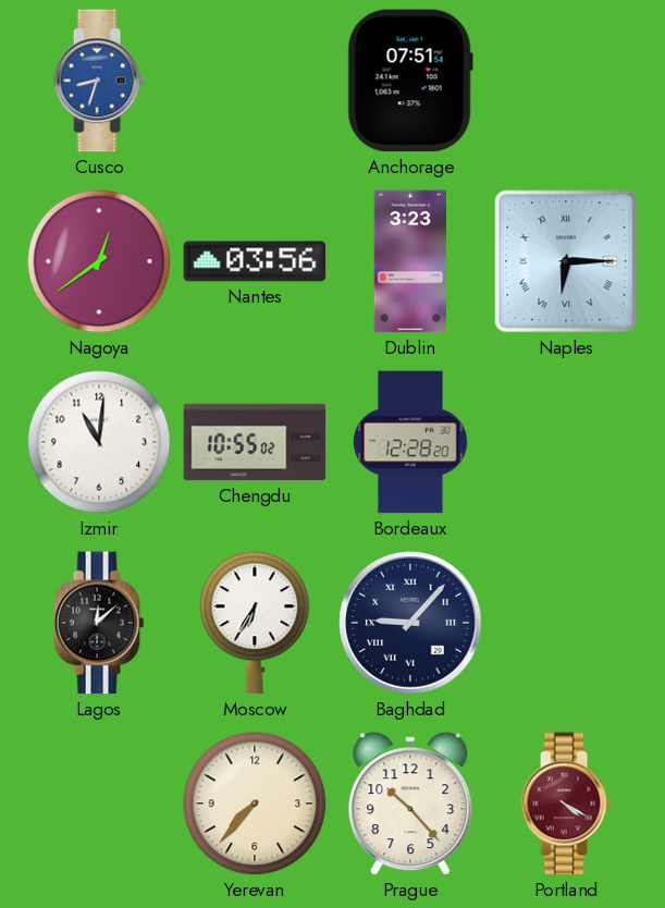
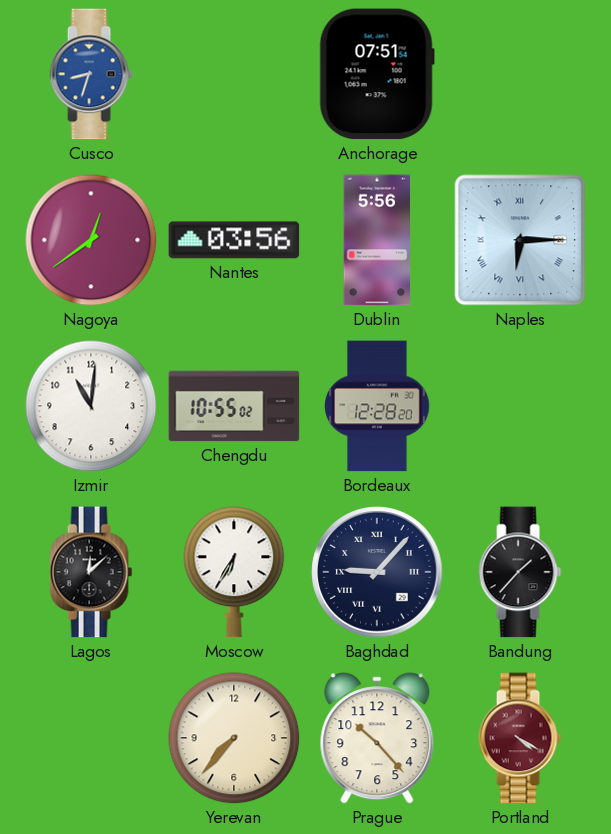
Dublin: 3:23 -> 5:56 (377, 240)
Bandung: none -> 1:37 (520, 572)
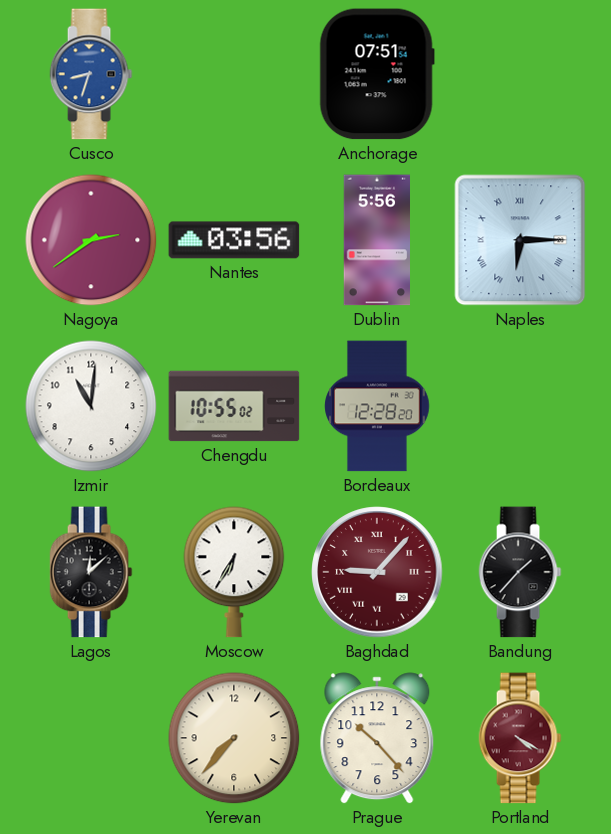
Nagoya: 12:39 -> 2:39 (91, 240)
Baghdad dial: navy -> burgundy (377, 572)
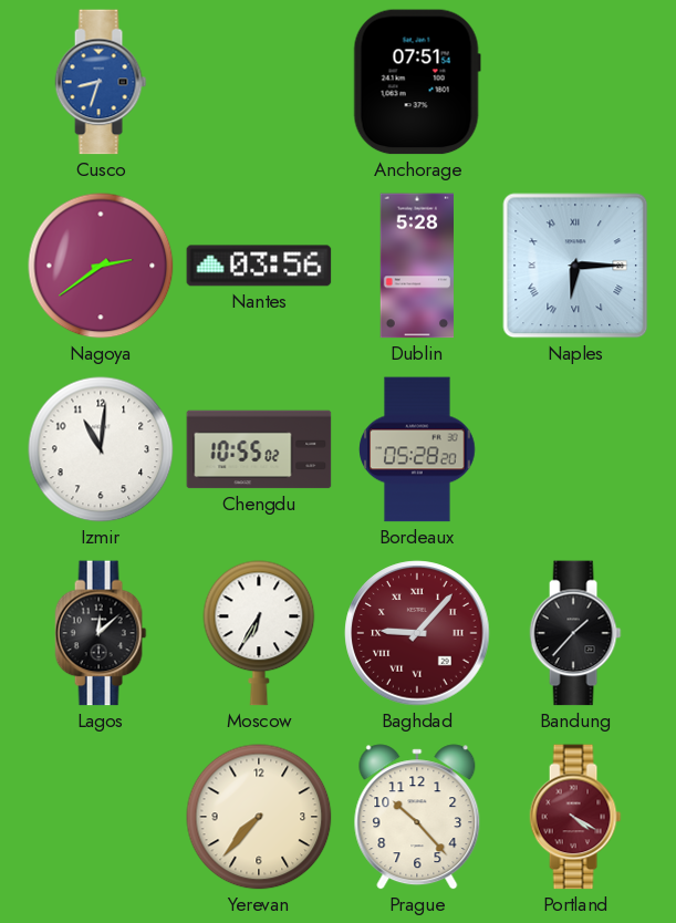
Dublin: 5:56 -> 5:28 (417, 266)
Bordeaux: 12:28 -> 05:28 (417, 449)
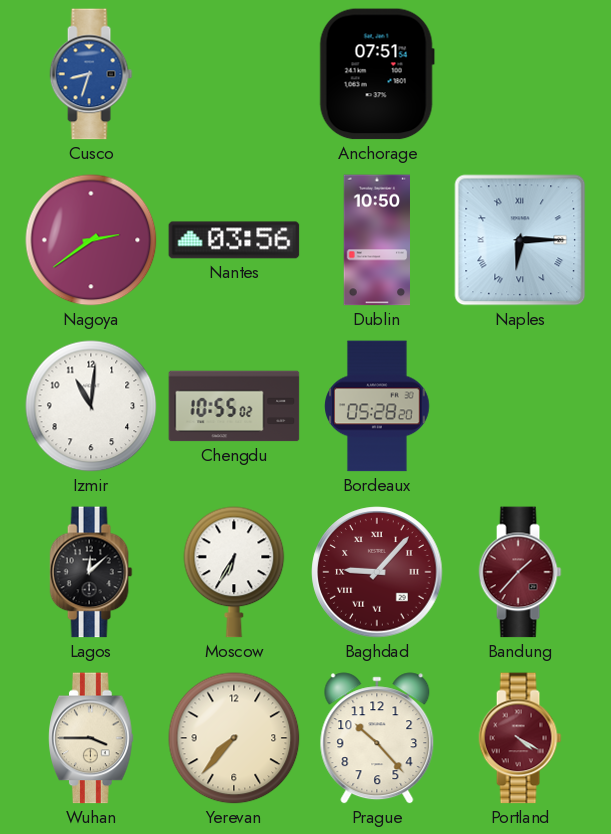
Dublin: 5:28 -> 10:50 (377, 240)
Bandung dial: black -> burgundy (520, 572)
Wuhan: none -> 3:45 (91, 738)
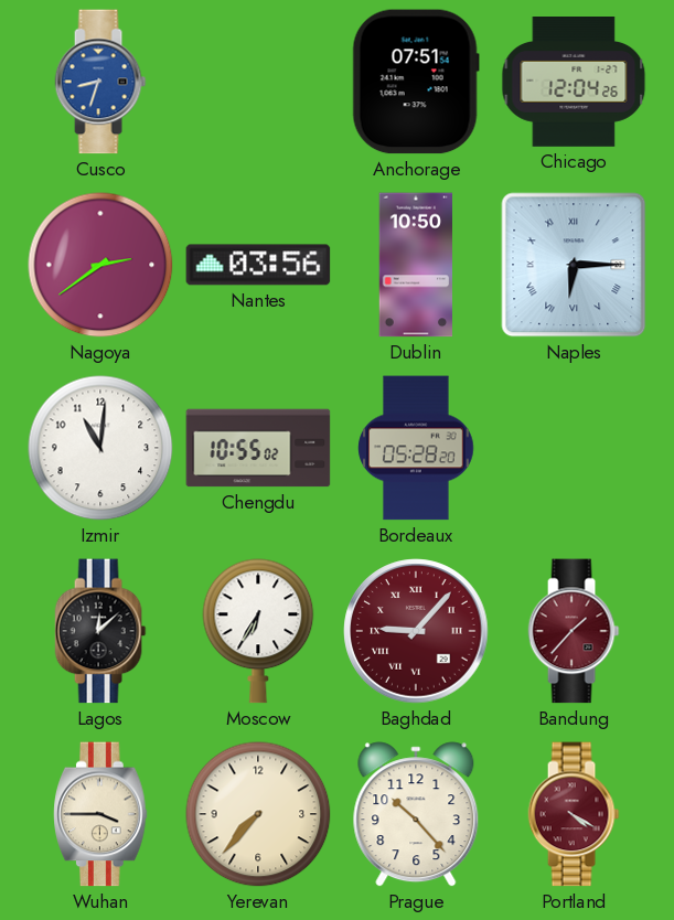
Chicago: none -> 12:04 (574, 83)
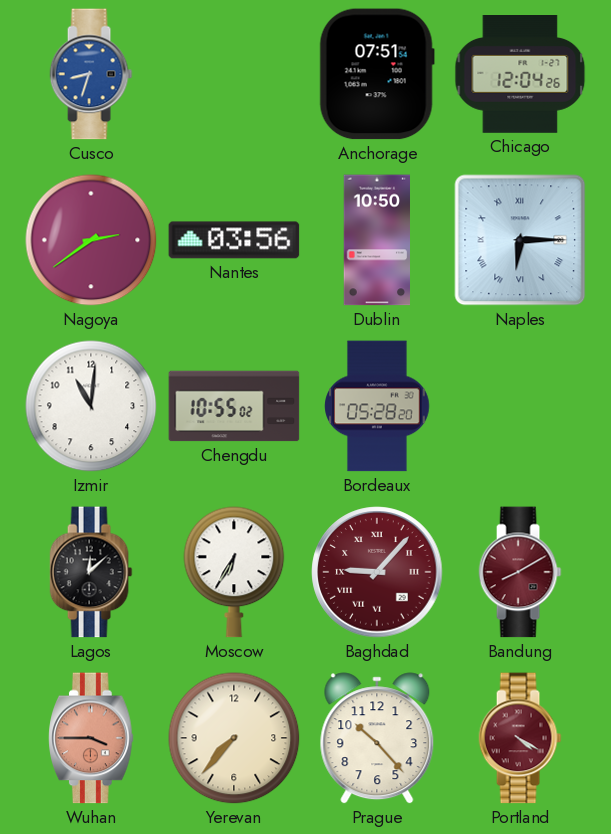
Bandung: 1:37 -> 8:10 (520, 572)
Wuhan dial: cream -> salmon (91, 738)
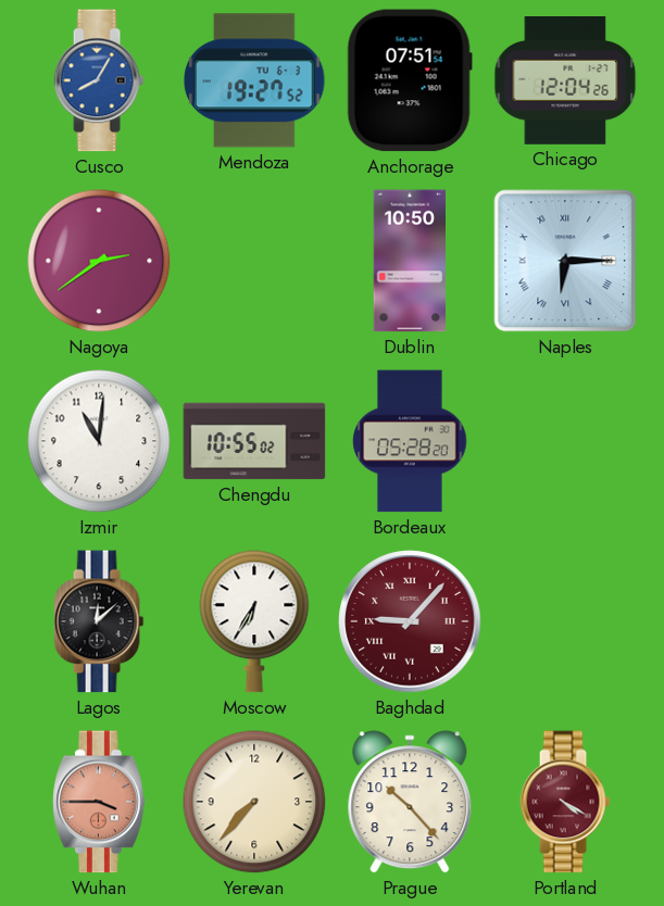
Cusco: 8:33 -> 8:05 (99, 80)
Mendoza: none -> 19:27 (254, 80)
Nantes: 03:56 -> none (234, 240)
Bandung: 8:10 -> none (520, 572)
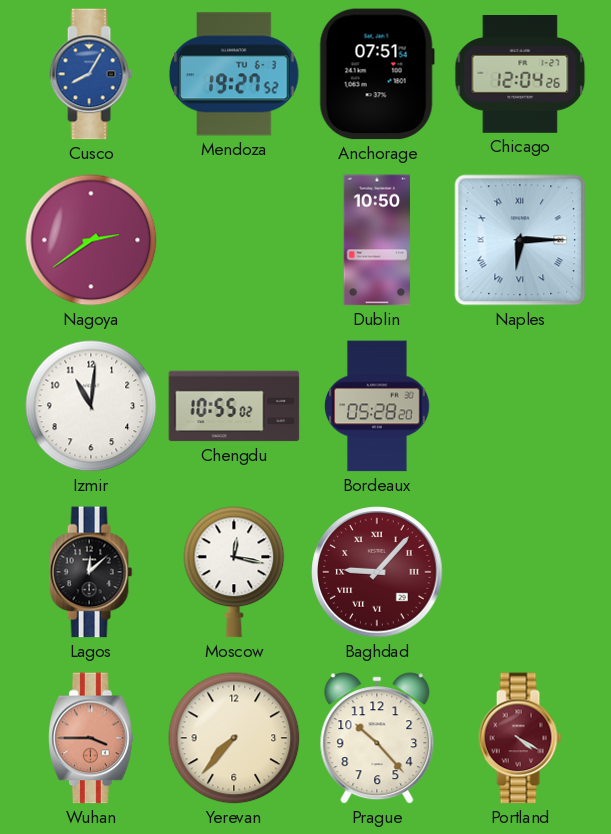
Moscow: 6:35 -> 12:17 (234, 572)
